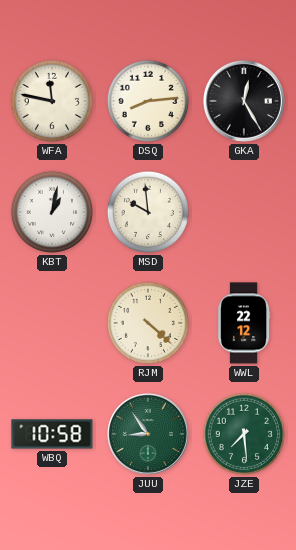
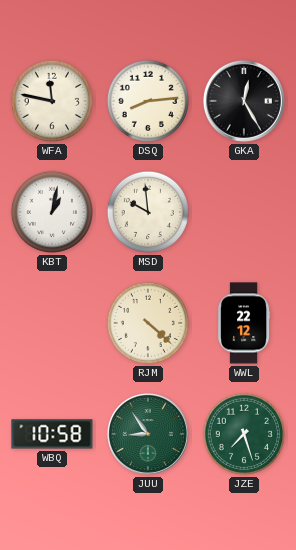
JZE: 7:29 -> 7:27 (244, 434)
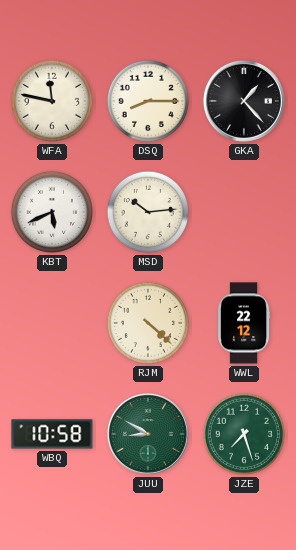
DSQ: 8:14 -> 8:15 (148, 101)
GKA: 12:25 -> 1:23 (244, 101)
KBT: 1:02 -> 5:41 (52, 212)
MSD: 9:59 -> 10:14 (148, 212)
JUU: 8:54 -> 8:50 (148, 434)
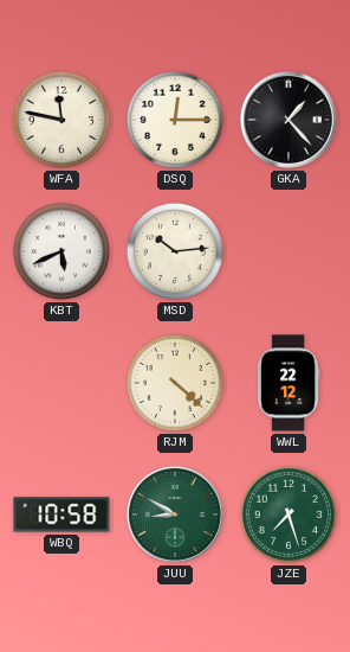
DSQ: 8:15 -> 12:15 (175, 120)
